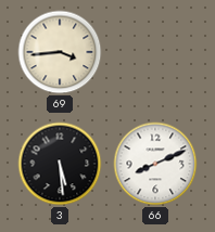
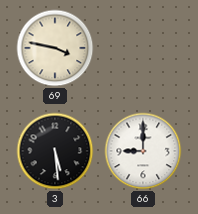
69: 3:44 -> 3:47 (55, 48)
66: 8:11 -> 9:00 (143, 151)
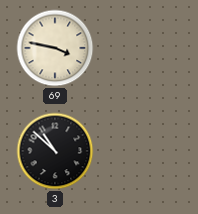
3: 5:29 -> 10:52 (55, 151)
66: 9:00 -> none (143, 151)
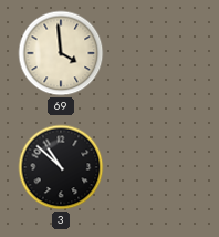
69: 3:47 -> 3:59 (61, 53)
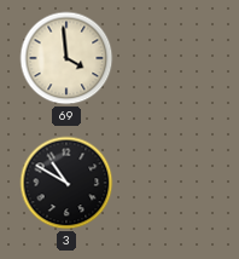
3: 10:52 -> 10:50 (66, 183)
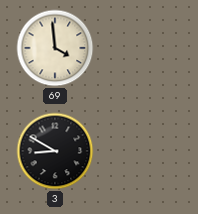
3: 10:50 -> 8:50 (55, 151)
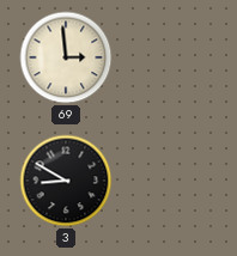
69: 3:59 -> 2:59 (66, 57)
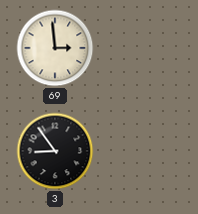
3: 8:50 -> 8:54 (55, 151)
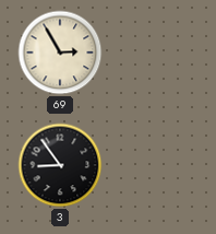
69: 2:59 -> 2:55 (60, 52)
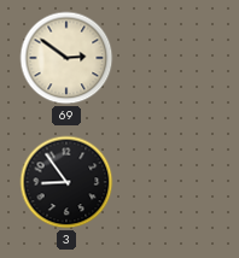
69: 2:55 -> 2:51 (66, 58)
